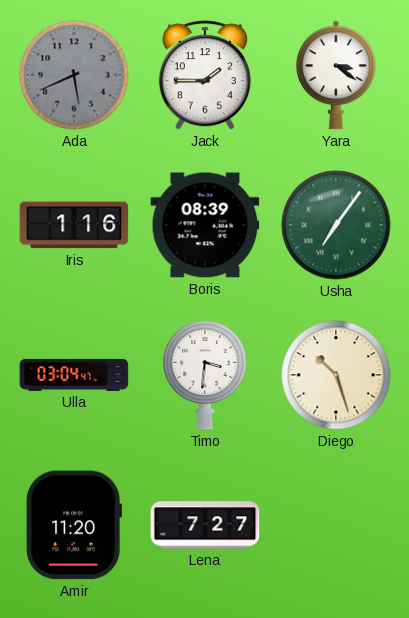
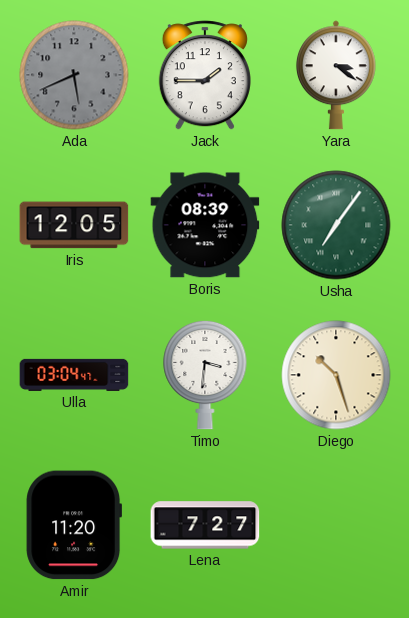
Iris: 1:16 -> 12:05 (74, 225)
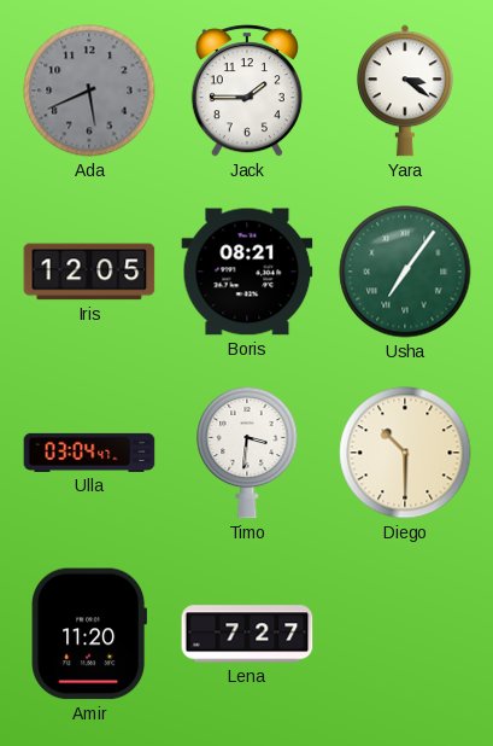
Boris: 08:39 -> 08:21 (247, 272)
Diego: 10:27 -> 10:30 (405, 453)
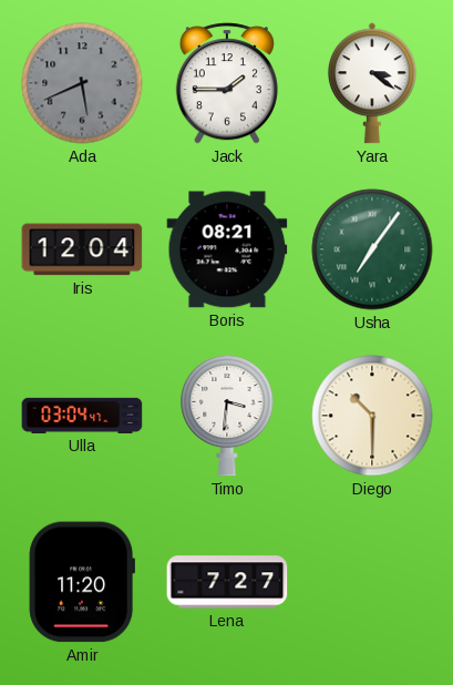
Iris: 12:05 -> 12:04 (82, 249)
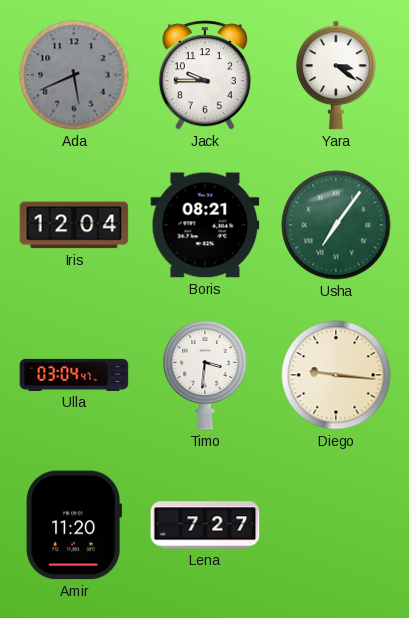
Jack: 1:45 -> 9:45 (205, 75)
Diego: 10:30 -> 9:16 (336, 375)
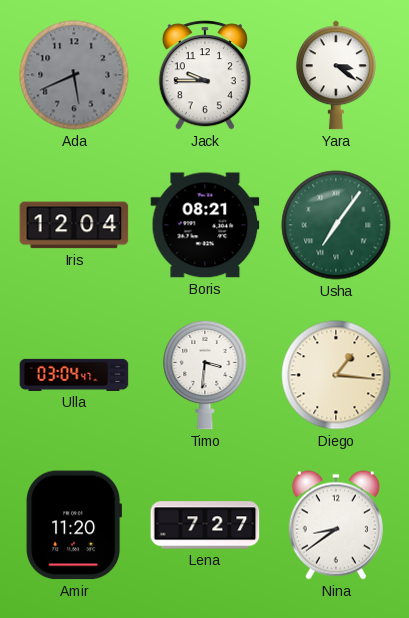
Diego: 9:16 -> 1:16 (336, 375)
Nina: none -> 8:39 (336, 525)
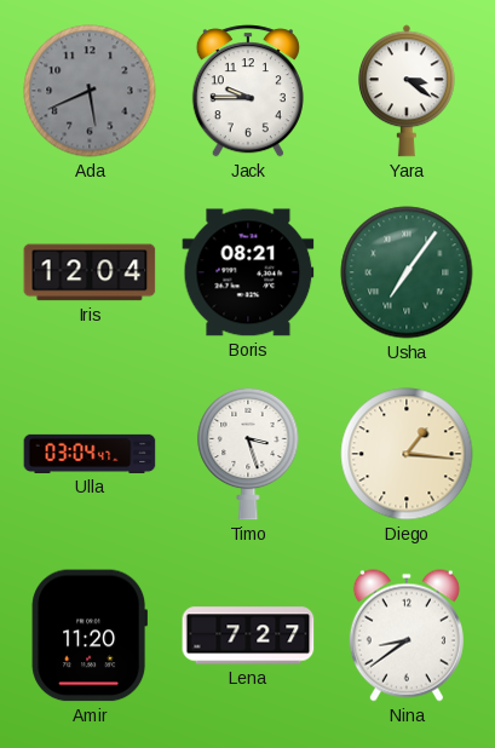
Timo: 3:31 -> 3:27 (248, 454)
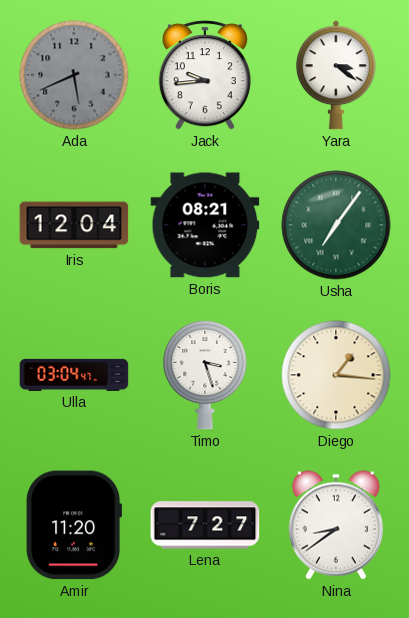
Jack: 9:45 -> 9:44 (205, 75)
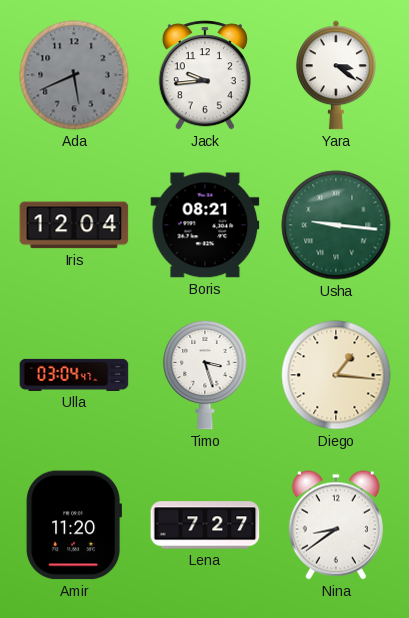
Usha: 7:06 -> 9:16 (336, 225)
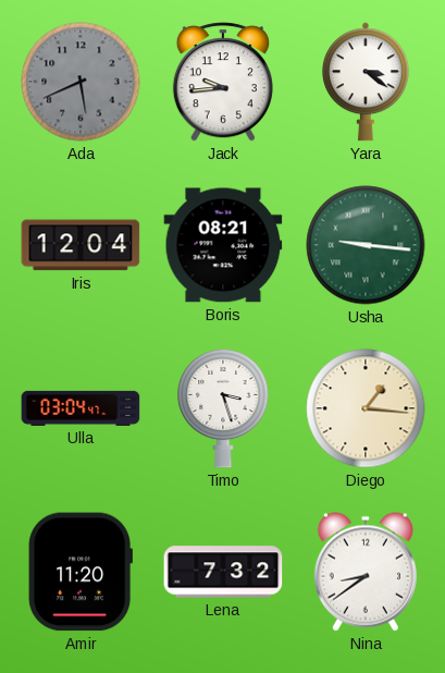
Lena: 7:27 -> 7:32 (223, 572)
